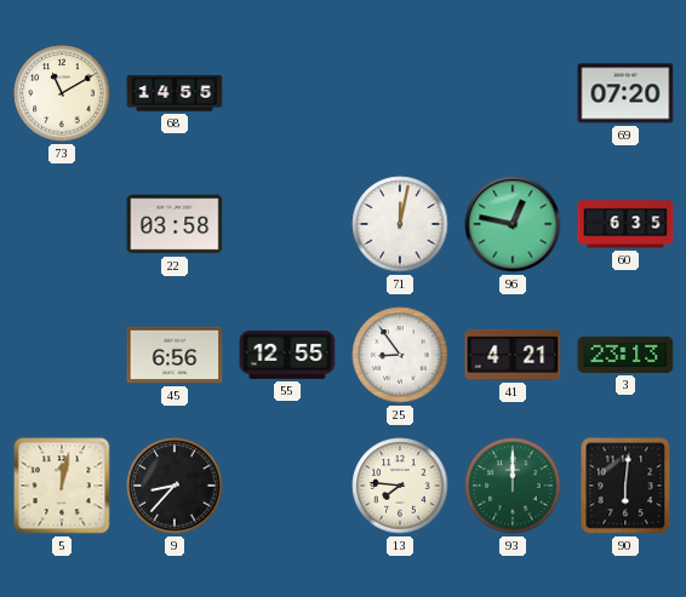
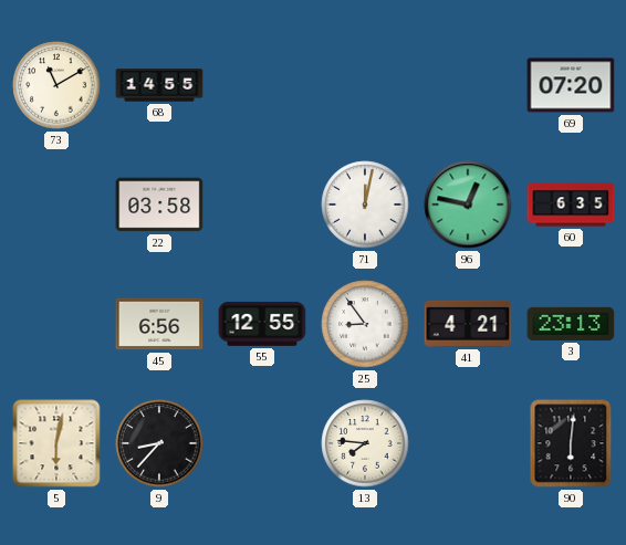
5: 12:02 -> 6:02 (56, 443)
93: 12:00 -> none (513, 486)
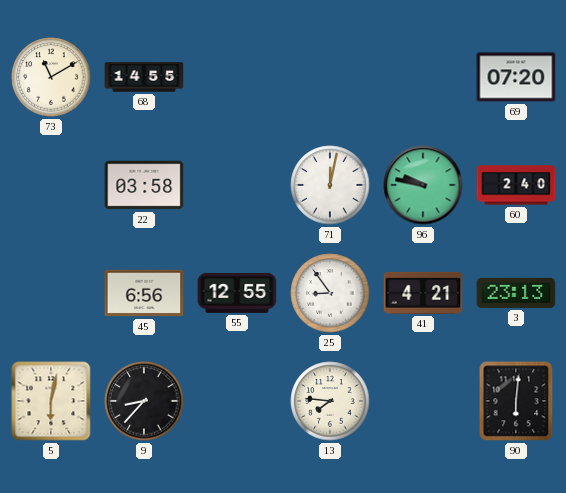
96: 12:47 -> 9:47 (423, 185)
60: 6:35 -> 2:40 (516, 185)
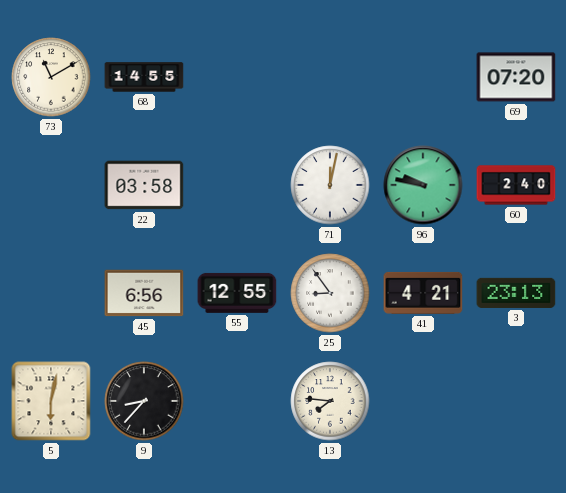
90: 6:01 -> none (516, 401)
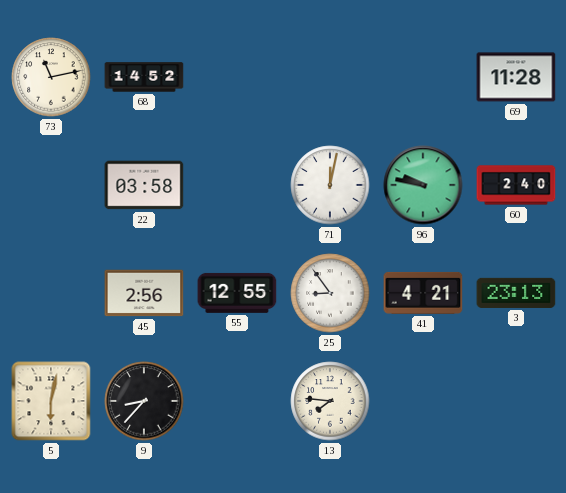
73: 11:10 -> 11:13 (51, 77)
68: 14:55 -> 14:52 (144, 77)
69: 07:20 -> 11:28 (516, 77)
45: 6:56 -> 2:56 (144, 293)
